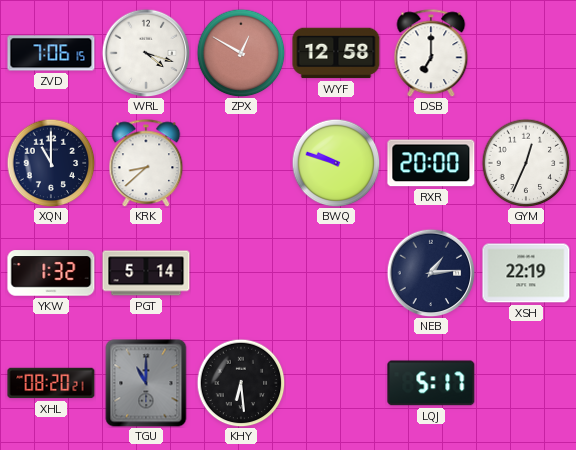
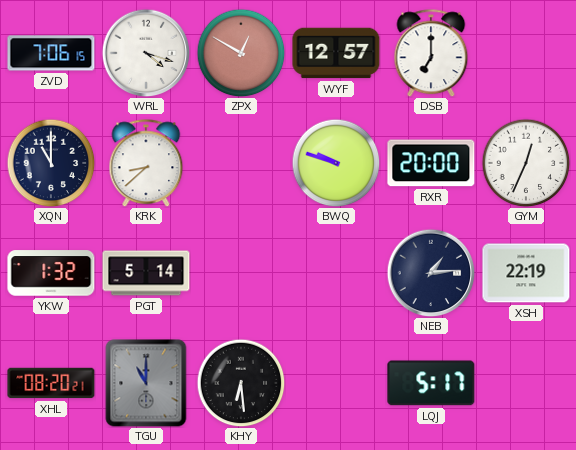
WYF: 12:58 -> 12:57 (336, 53)
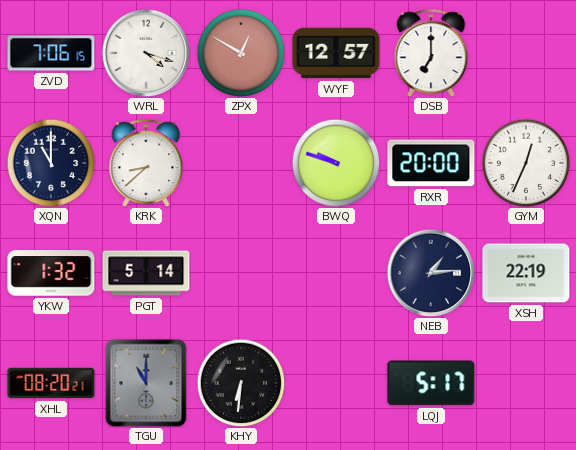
KHY: 6:29 -> 6:31 (241, 383)
